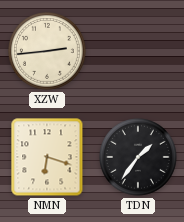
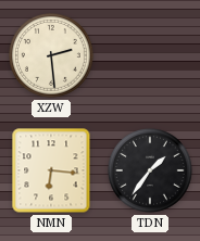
XZW: 2:44 -> 2:29 (52, 56)
NMN: 6:18 -> 6:16 (51, 170)
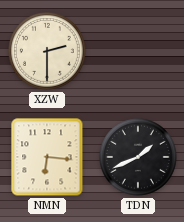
XZW: 2:29 -> 2:30 (48, 52)
TDN: 1:36 -> 1:41 (139, 158)
